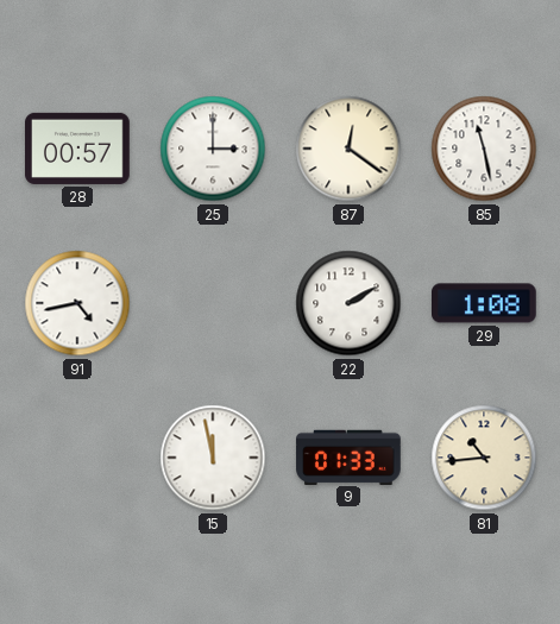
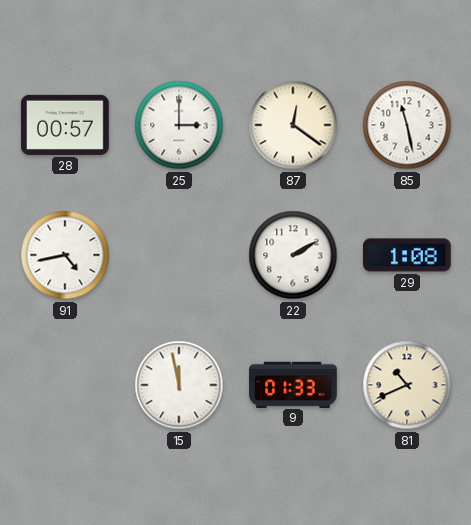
81: 10:44 -> 10:41 (407, 385)
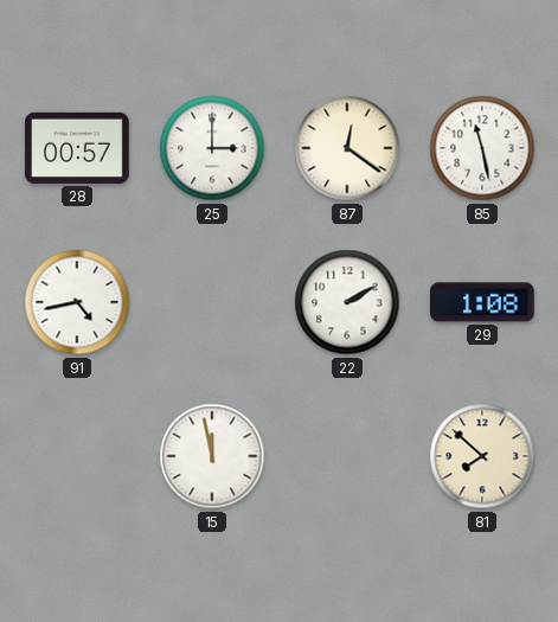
9: 01:33 -> none (293, 384)
81: 10:41 -> 7:52 (482, 456)
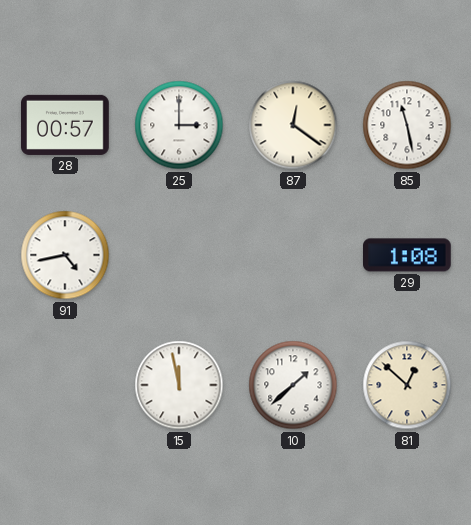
22: 2:10 -> none (347, 302)
10: none -> 1:38 (293, 385)
81: 7:52 -> 12:52 (407, 385)
